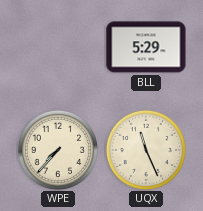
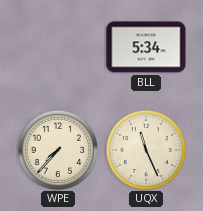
BLL: 5:29 -> 5:34 (146, 47)
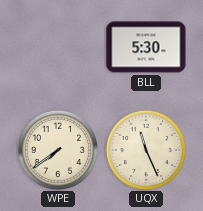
BLL: 5:34 -> 5:30 (146, 47)
WPE: 7:37 -> 7:39 (58, 150)
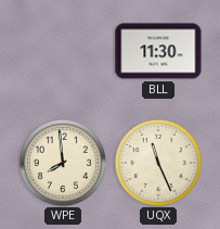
BLL: 5:30 -> 11:30 (158, 51)
WPE: 7:39 -> 7:59 (63, 163)
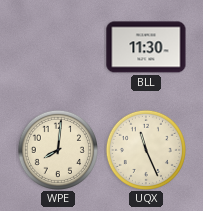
WPE: 7:59 -> 8:01 (58, 150)
